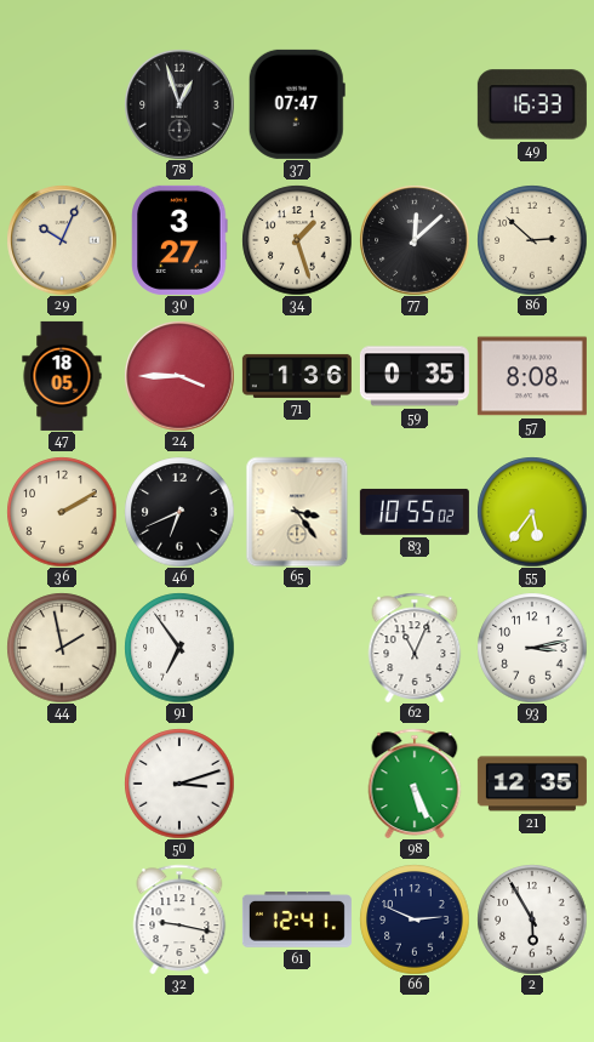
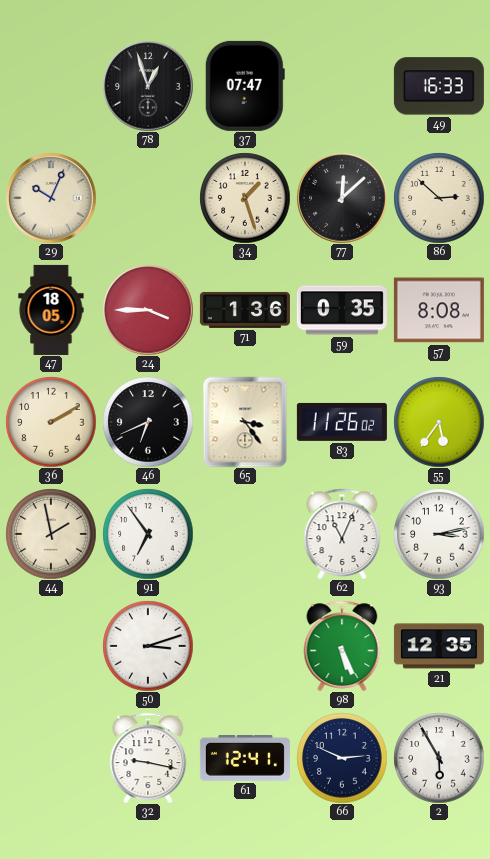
30: 3:27 -> none (179, 240)
83: 10:55 -> 11:26 (342, 422)
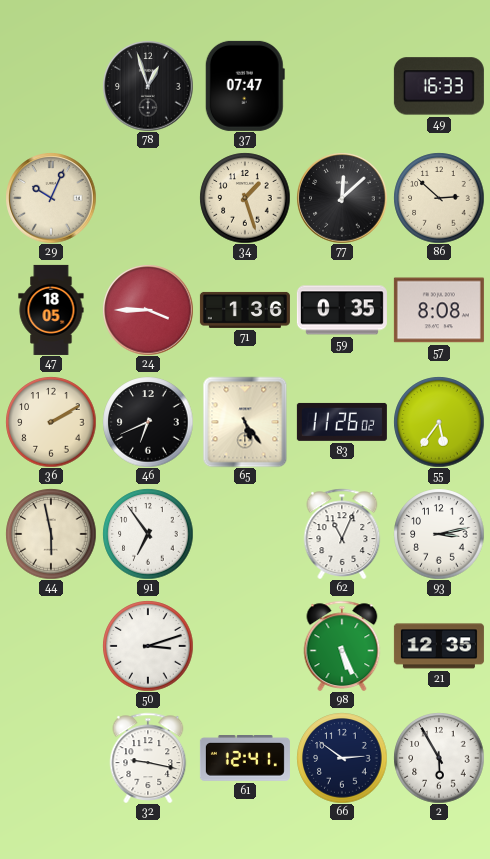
65: 3:24 -> 5:24 (245, 422)
44: 1:58 -> 5:58 (51, 534)
66: 2:49 -> 2:51 (342, 758)
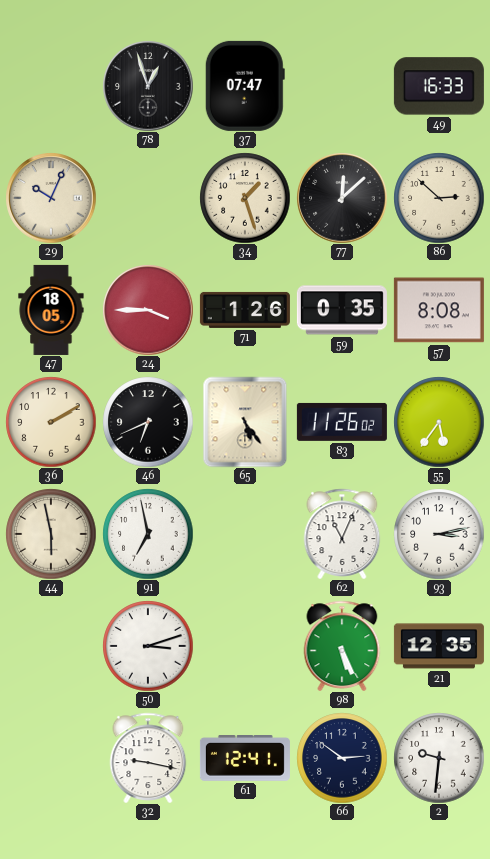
71: 1:36 -> 1:26 (245, 310)
91: 6:54 -> 6:58 (148, 534)
2: 5:55 -> 9:31 (439, 758)
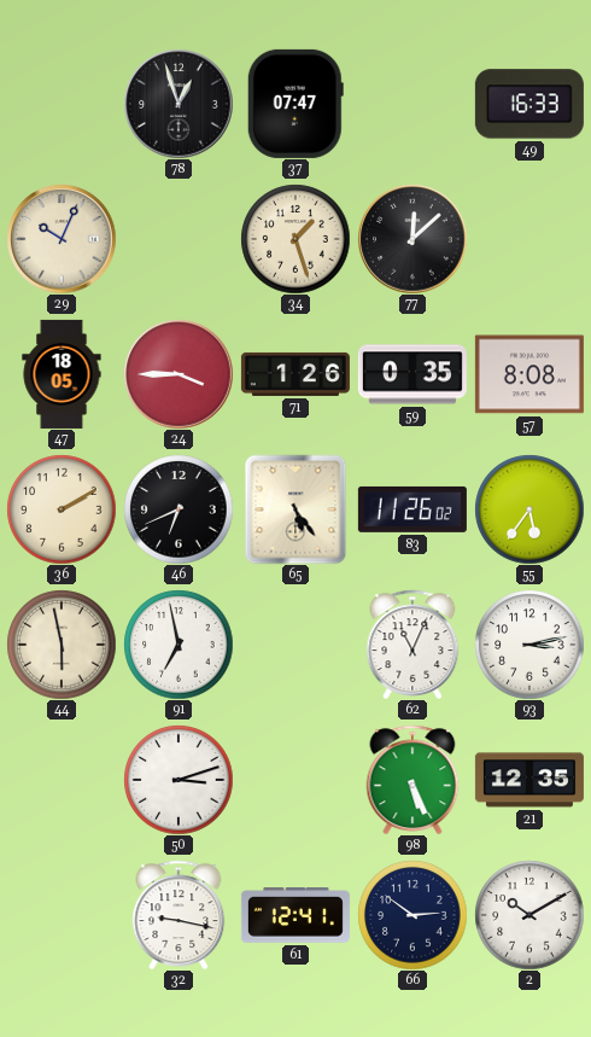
86: 2:52 -> none (439, 198)
2: 9:31 -> 10:10 (529, 915)
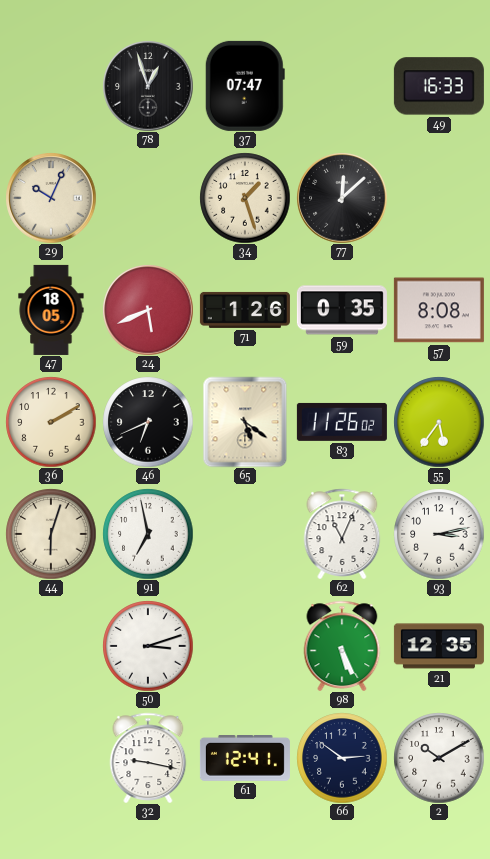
24: 3:45 -> 5:41 (148, 310)
65: 5:24 -> 5:21 (245, 422)
44: 5:58 -> 6:03 (51, 534)
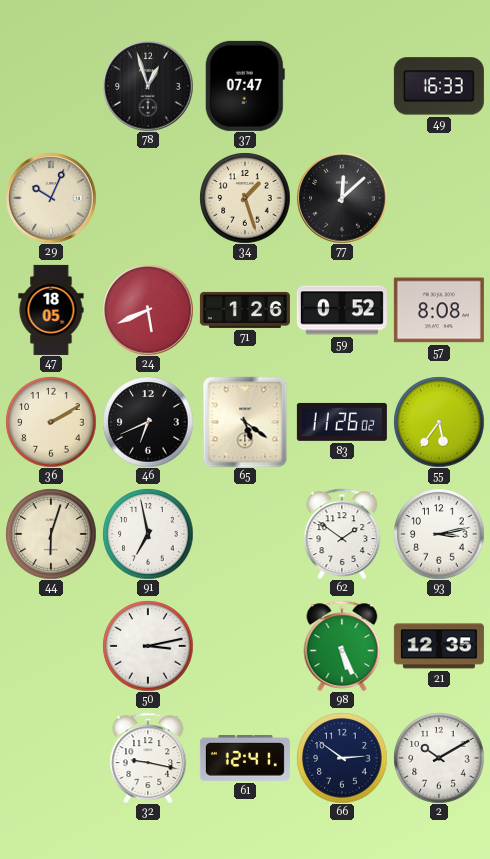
59: 0:35 -> 0:52 (342, 310)
62: 11:04 -> 1:51 (342, 533)
50: 3:12 -> 3:13 (148, 646)
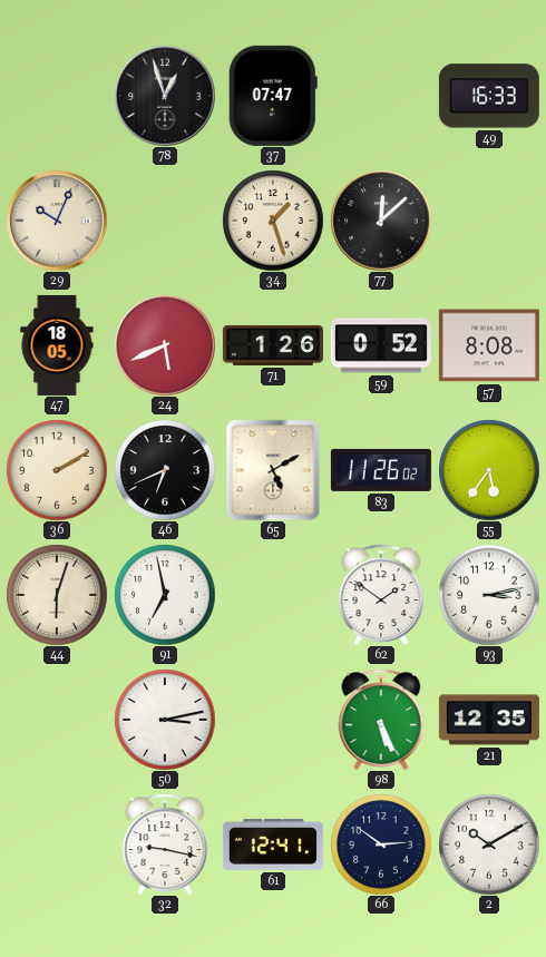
65: 5:21 -> 5:10 (273, 470)
